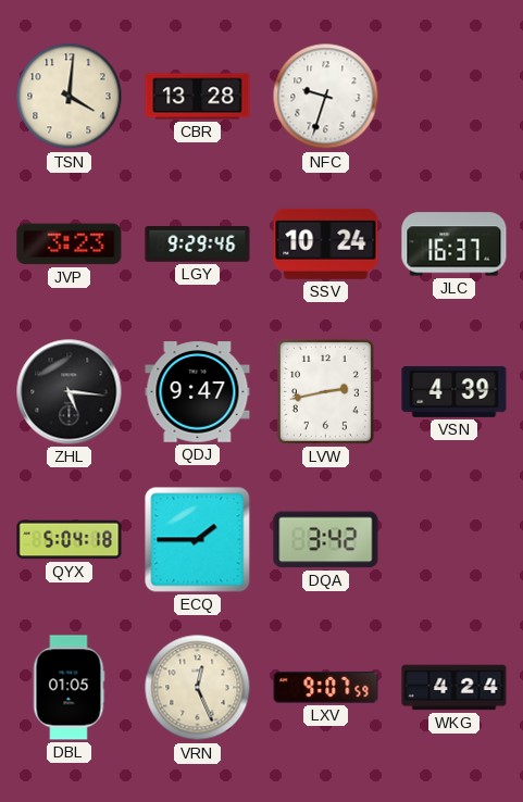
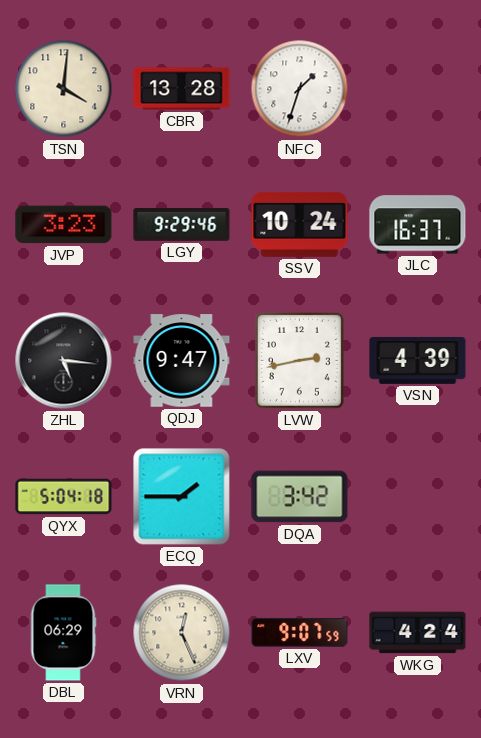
NFC: 9:33 -> 1:33 (300, 89)
DBL: 01:05 -> 06:29 (63, 633)
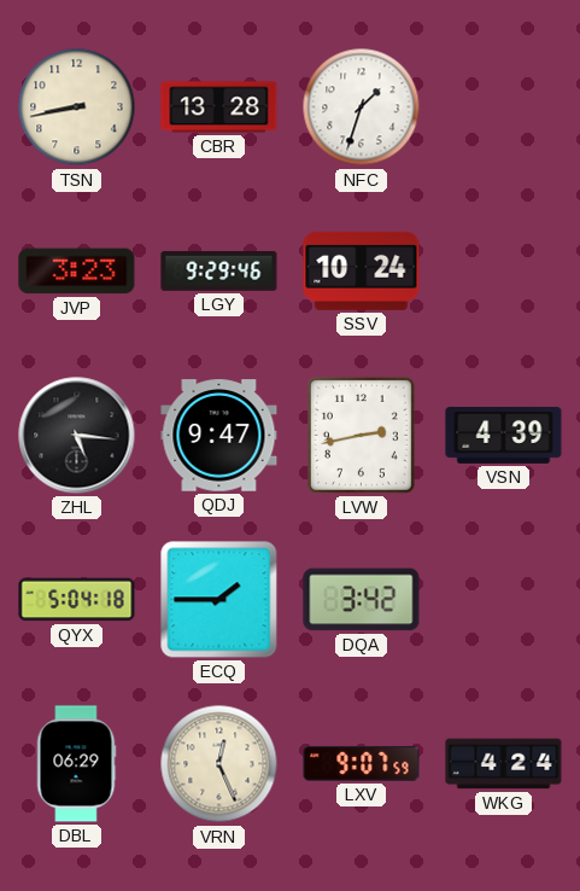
TSN: 4:01 -> 8:43 (77, 107)
JLC: 16:37 -> none (418, 225)
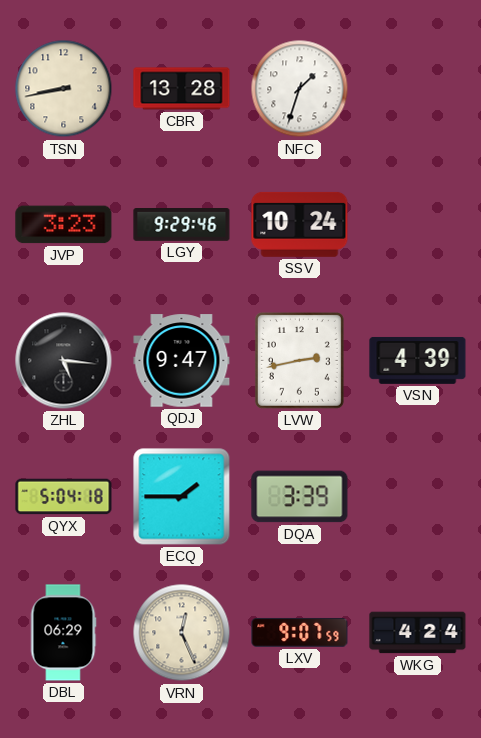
DQA: 3:42 -> 3:39 (300, 497)
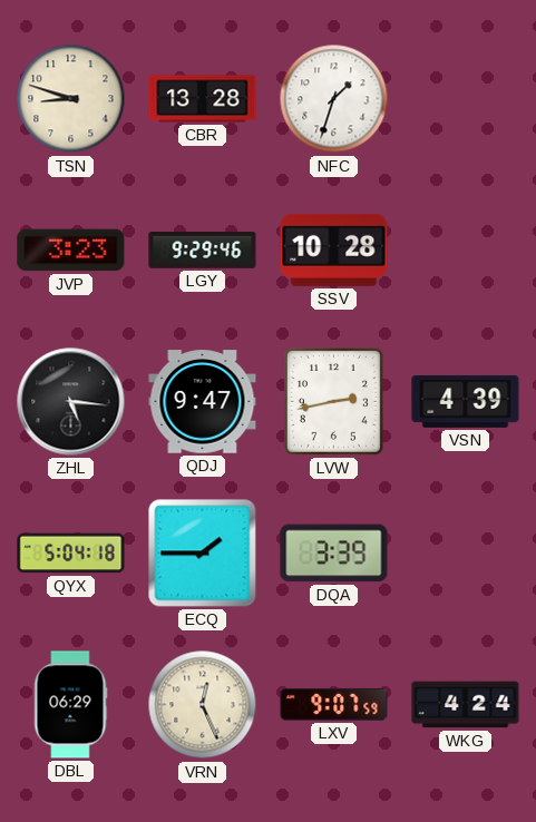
TSN: 8:43 -> 8:48 (71, 99)
SSV: 10:24 -> 10:28 (334, 249)
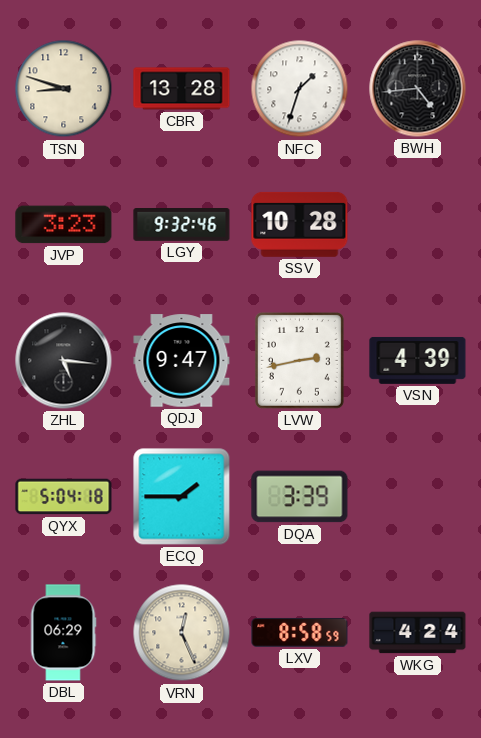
BWH: none -> 4:44 (418, 89)
LGY: 9:29 -> 9:32 (182, 225)
LXV: 9:07 -> 8:58 (300, 632)
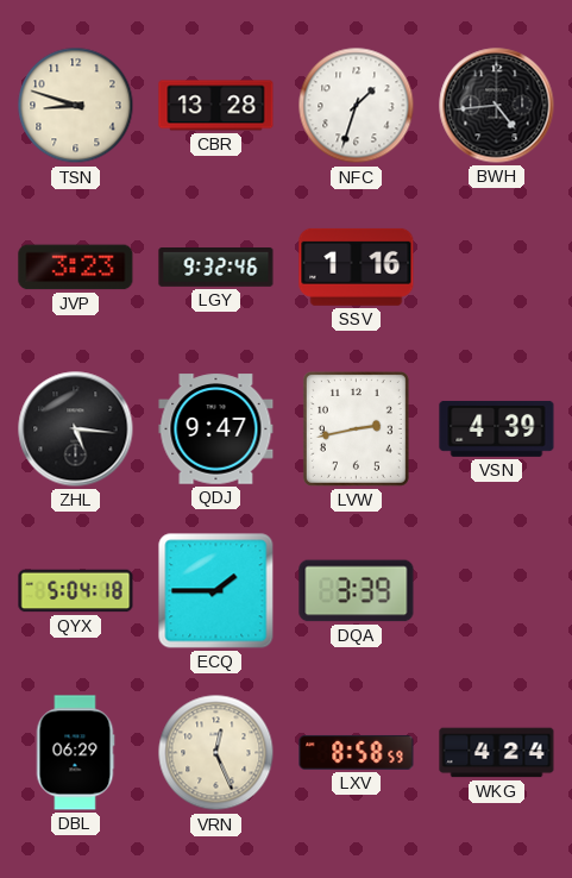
SSV: 10:28 -> 1:16 (357, 266)
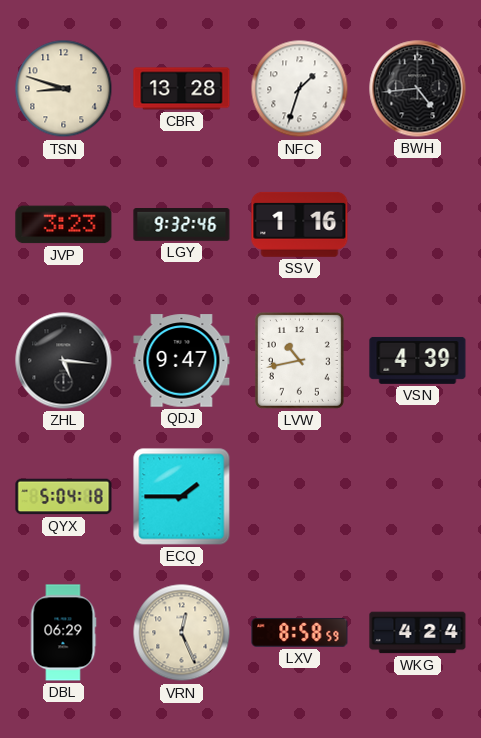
LVW: 2:43 -> 10:43 (299, 360)
DQA: 3:39 -> none (357, 591)
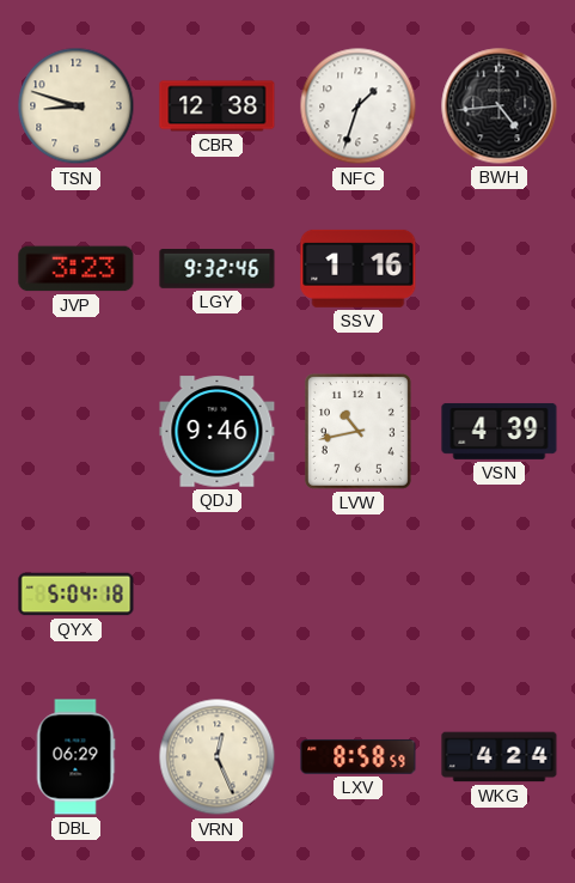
CBR: 13:28 -> 12:38 (218, 106)
ZHL: 5:16 -> none (64, 361)
QDJ: 9:47 -> 9:46 (218, 432)
ECQ: 1:45 -> none (182, 497)
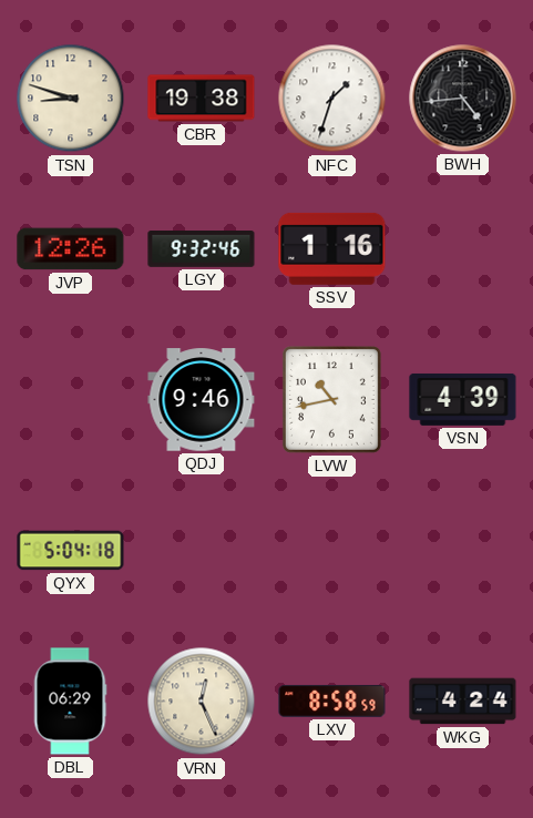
CBR: 12:38 -> 19:38 (202, 99)
JVP: 3:23 -> 12:26 (71, 249)
